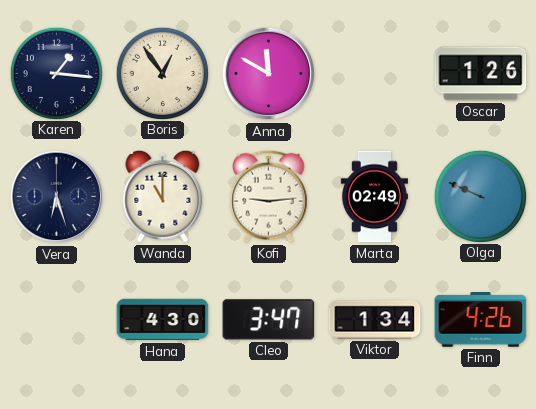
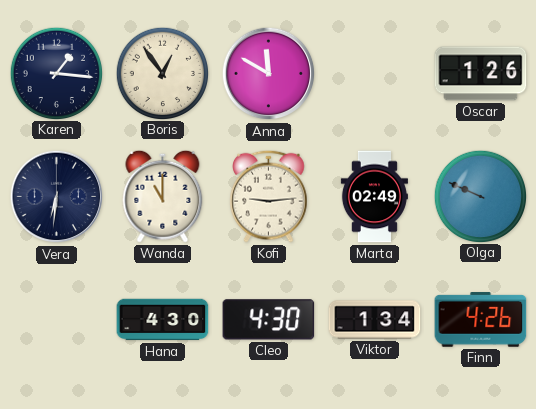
Vera: 6:27 -> 6:31 (57, 197)
Cleo: 3:47 -> 4:30 (269, 320)
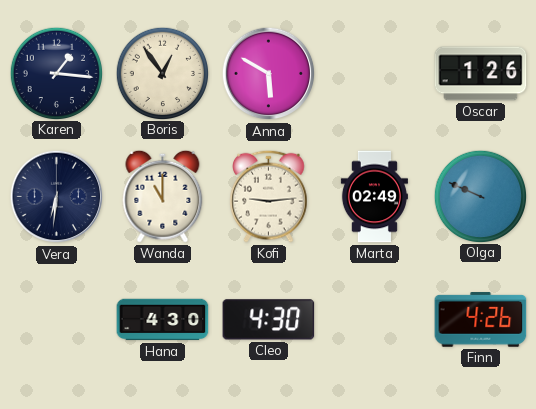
Anna: 11:50 -> 5:50 (269, 74)
Viktor: 1:34 -> none (375, 320)
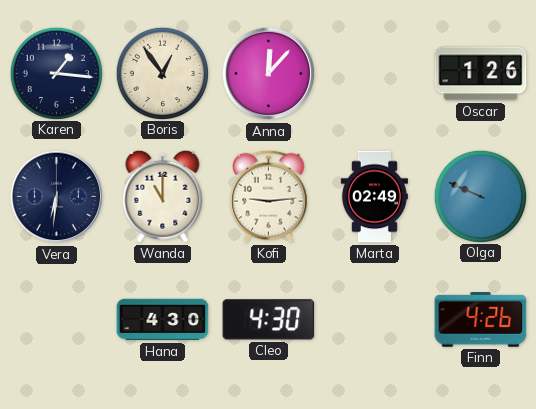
Anna: 5:50 -> 12:07 (269, 74)
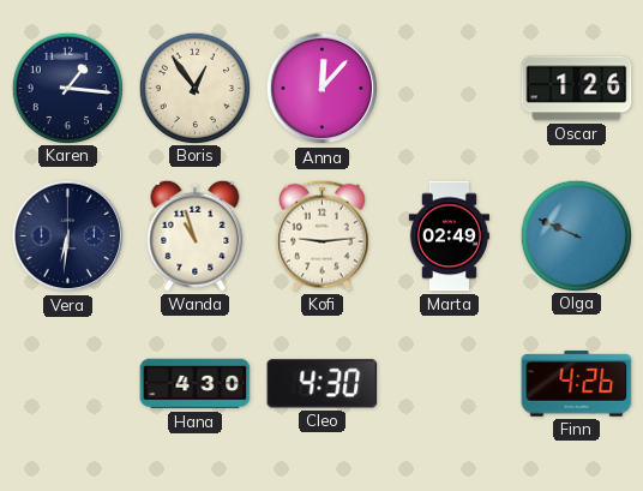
Wanda: 11:00 -> 10:57 (196, 235)
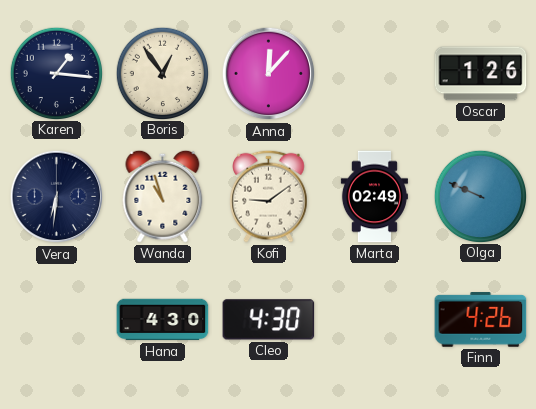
Kofi: 9:14 -> 9:09 (269, 196)
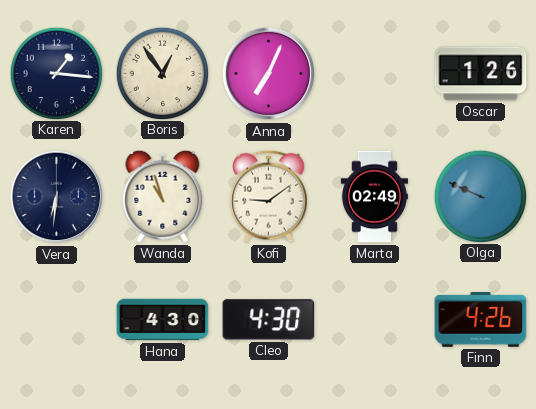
Anna: 12:07 -> 7:04 (269, 74)
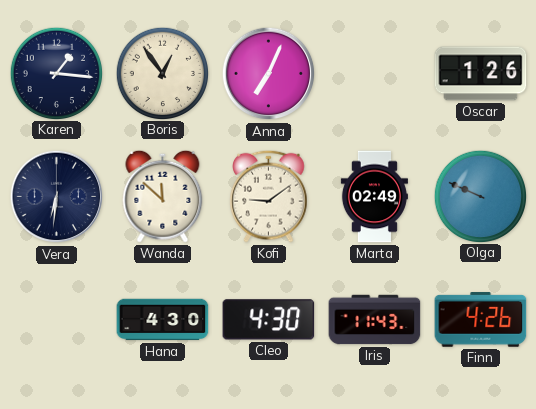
Wanda: 10:57 -> 11:52 (163, 196)
Iris: none -> 11:43 (375, 320)
